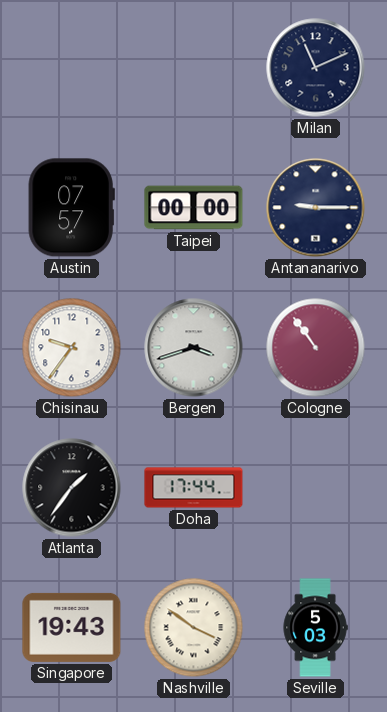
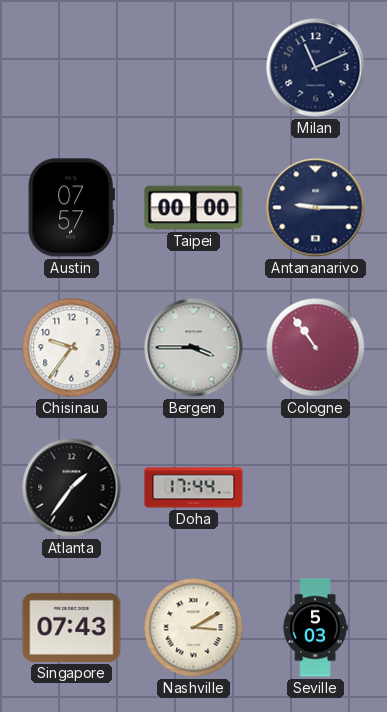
Bergen: 3:42 -> 3:45 (194, 348)
Singapore: 19:43 -> 07:43 (72, 627)
Nashville: 3:51 -> 3:10 (194, 628)
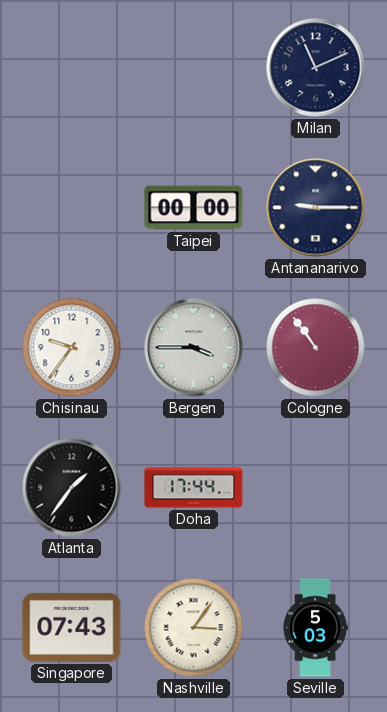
Austin: 07:57 -> none (71, 208)
Nashville: 3:10 -> 3:06 (194, 628)
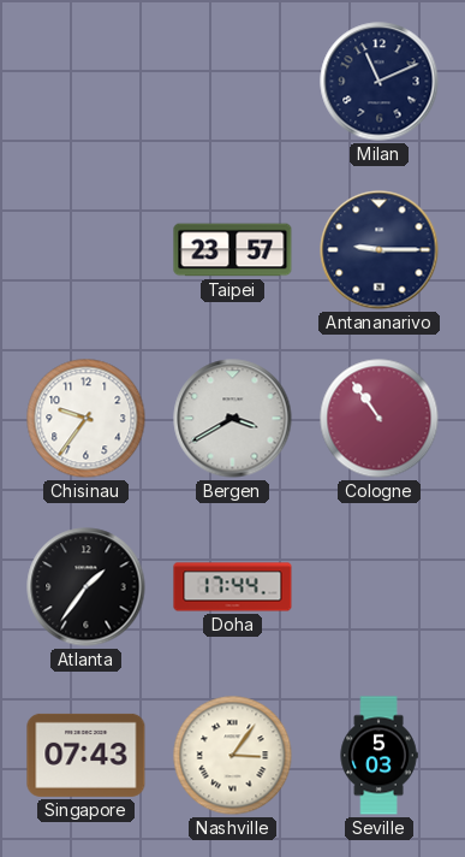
Taipei: 00:00 -> 23:57 (233, 250)
Bergen: 3:45 -> 3:40 (233, 419)
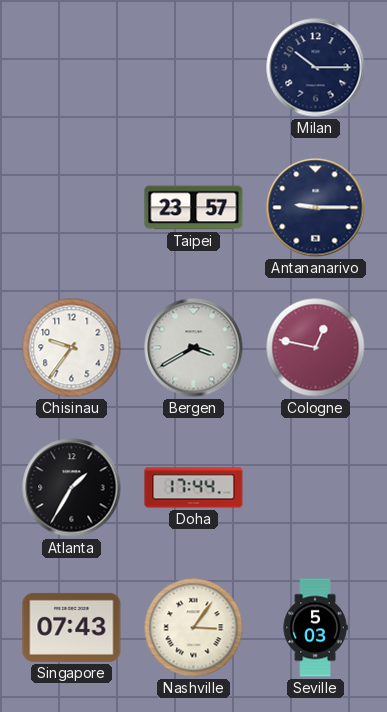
Milan: 11:11 -> 10:15 (316, 68)
Cologne: 10:54 -> 12:47 (316, 348)
Atlanta: 1:36 -> 1:35 (72, 488)
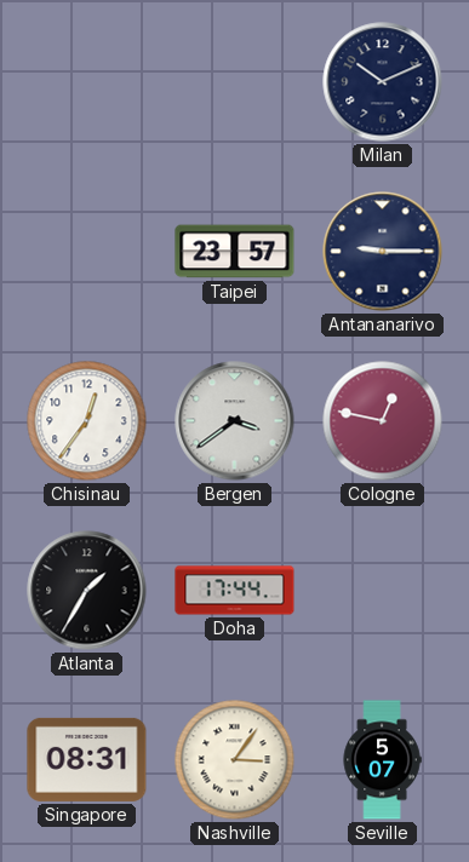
Milan: 10:15 -> 10:11 (383, 82)
Chisinau: 9:36 -> 12:36 (87, 421)
Bergen: 3:40 -> 3:39 (235, 421)
Singapore: 07:43 -> 08:31 (87, 759)
Seville: 5:03 -> 5:07 (382, 760)
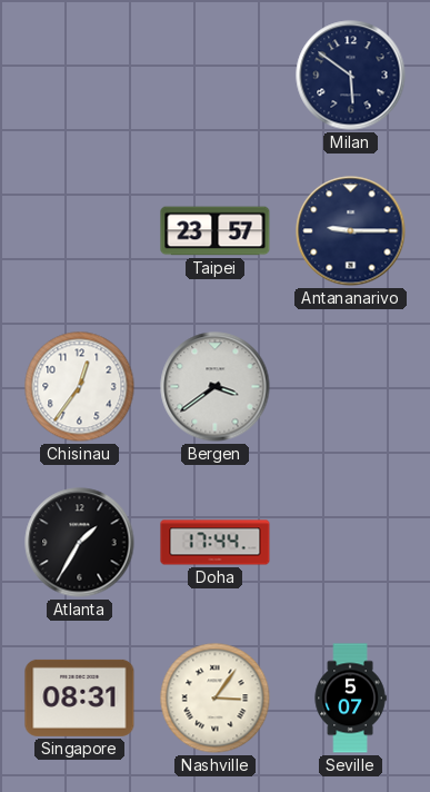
Milan: 10:11 -> 5:51 (351, 76)
Cologne: 12:47 -> none (383, 421)
